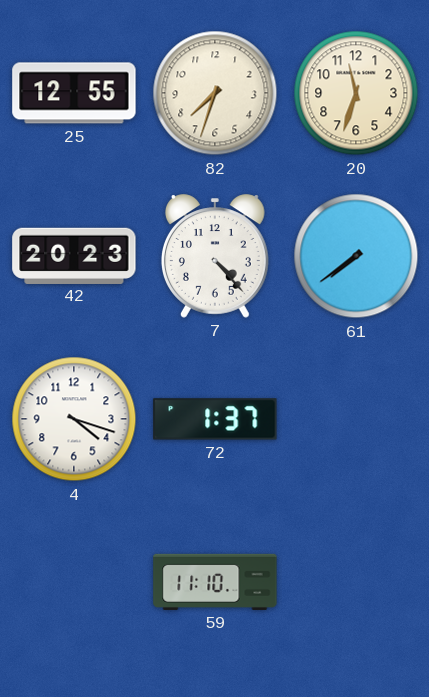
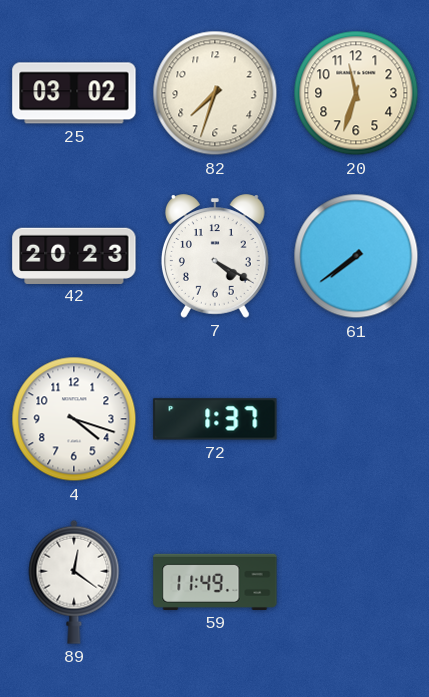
25: 12:55 -> 03:02 (74, 93)
7: 4:23 -> 4:20 (215, 256)
89: none -> 12:21 (74, 582)
59: 11:10 -> 11:49 (215, 582)
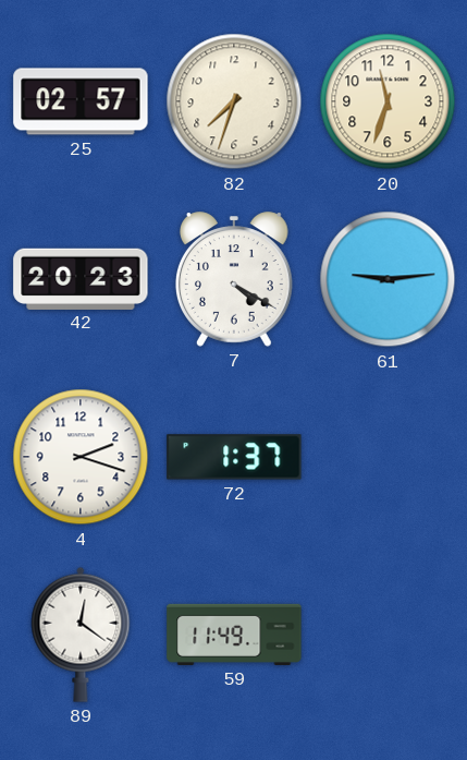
25: 03:02 -> 02:57 (81, 101)
61: 7:39 -> 9:14 (388, 279)
4: 4:18 -> 2:18 (81, 457)
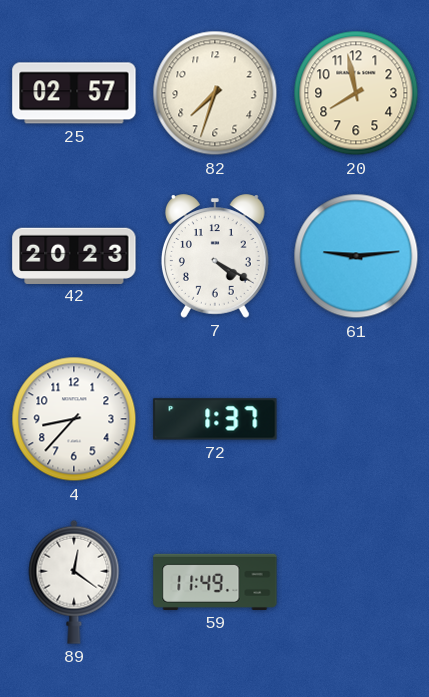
20: 11:33 -> 7:58 (356, 93)
4: 2:18 -> 8:37 (74, 419)
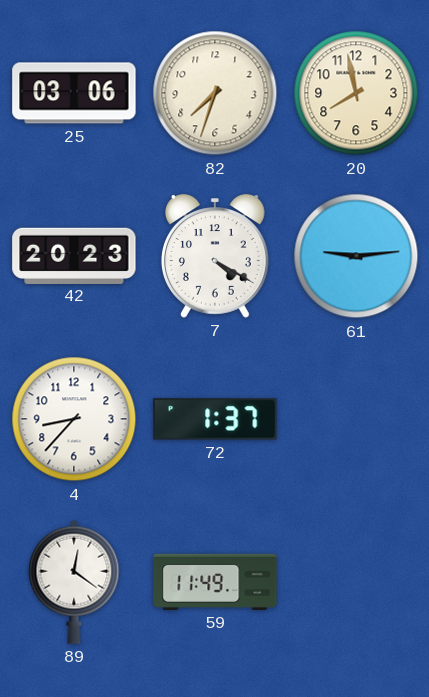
25: 02:57 -> 03:06 (74, 93)
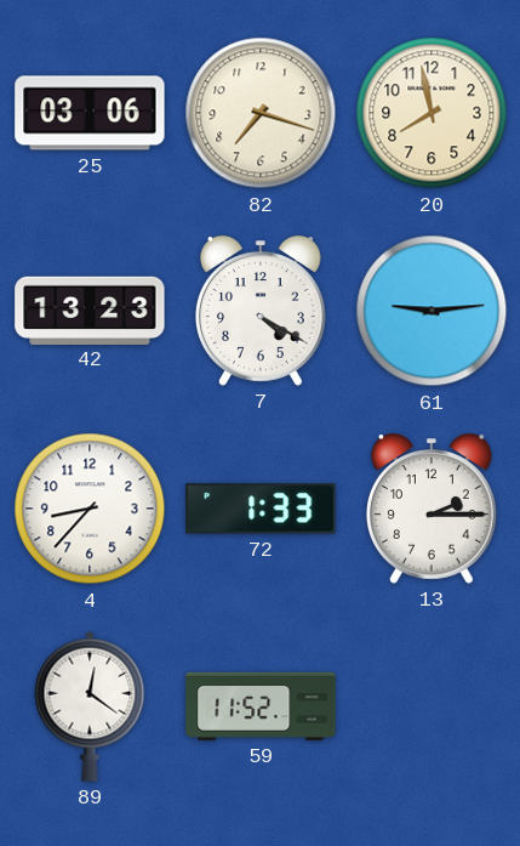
82: 7:33 -> 7:18 (261, 113)
42: 20:23 -> 13:23 (90, 310)
72: 1:37 -> 1:33 (261, 509)
13: none -> 2:15 (432, 509)
59: 11:49 -> 11:52 (261, 706)
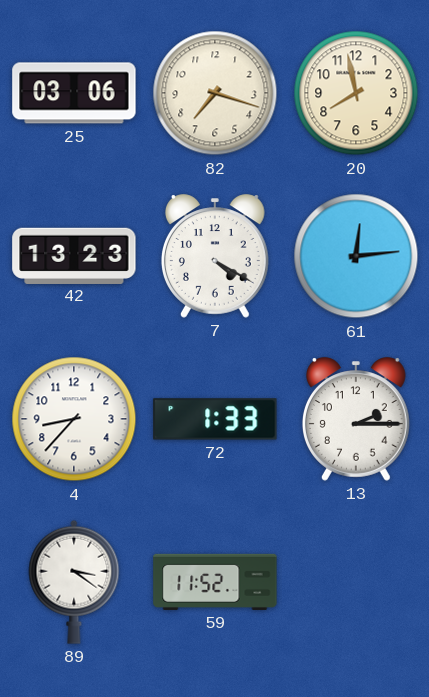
61: 9:14 -> 12:14 (356, 256)
89: 12:21 -> 3:21 (74, 582)
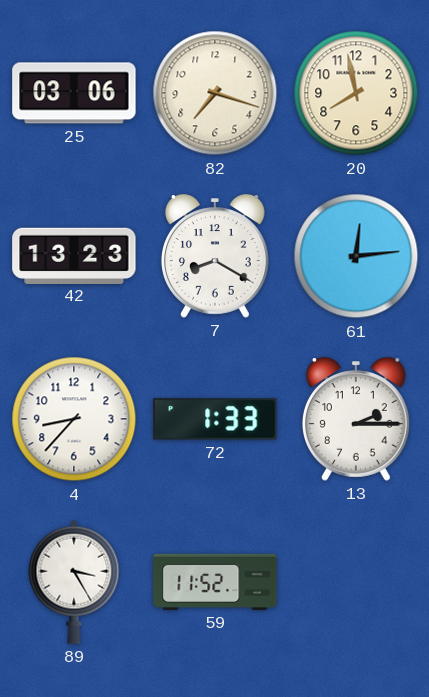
7: 4:20 -> 8:20 (215, 256)
89: 3:21 -> 3:25 (74, 582)
